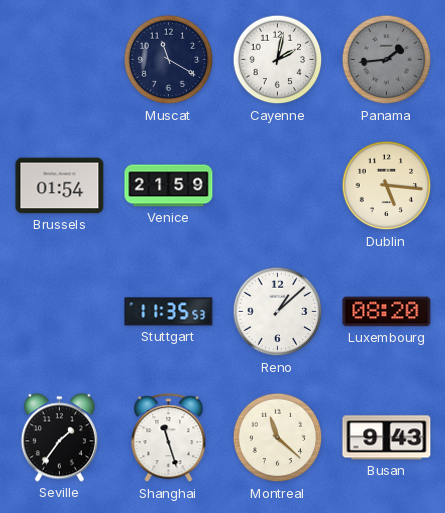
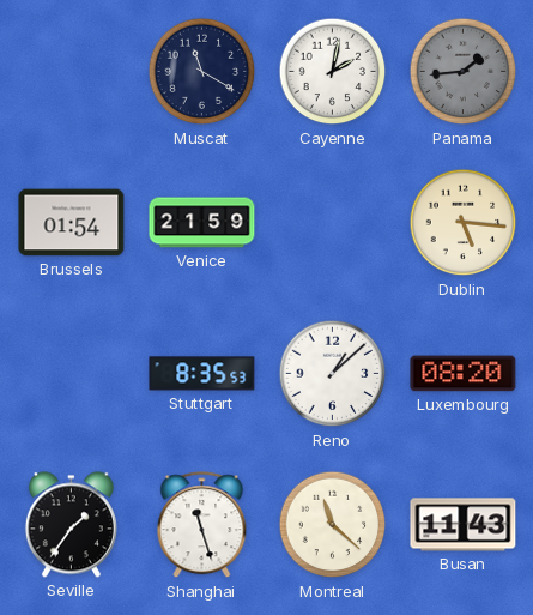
Stuttgart: 11:35 -> 8:35 (202, 374)
Busan: 9:43 -> 11:43 (464, 525)
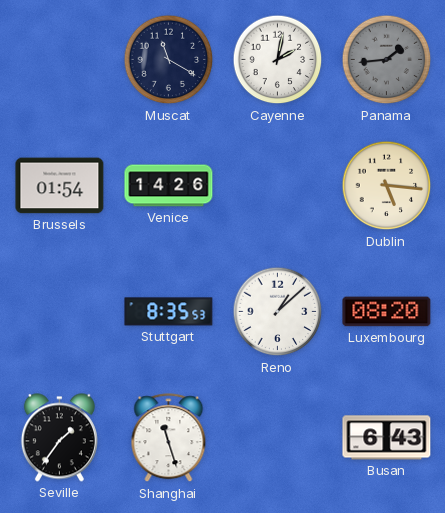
Venice: 21:59 -> 14:26 (169, 186)
Montreal: 11:22 -> none (333, 525)
Busan: 11:43 -> 6:43 (387, 438)
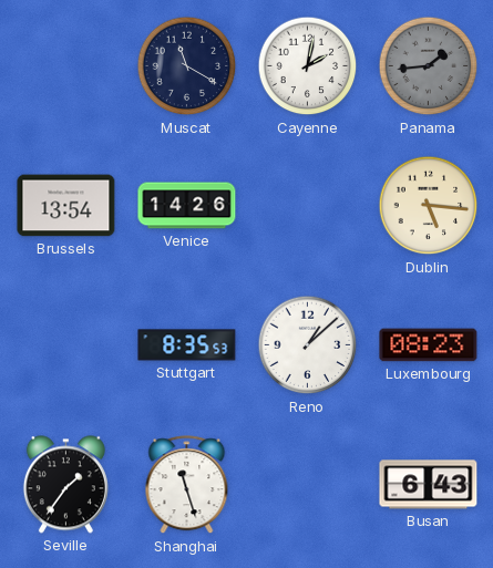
Brussels: 01:54 -> 13:54 (66, 206)
Luxembourg: 08:20 -> 08:23 (429, 345)
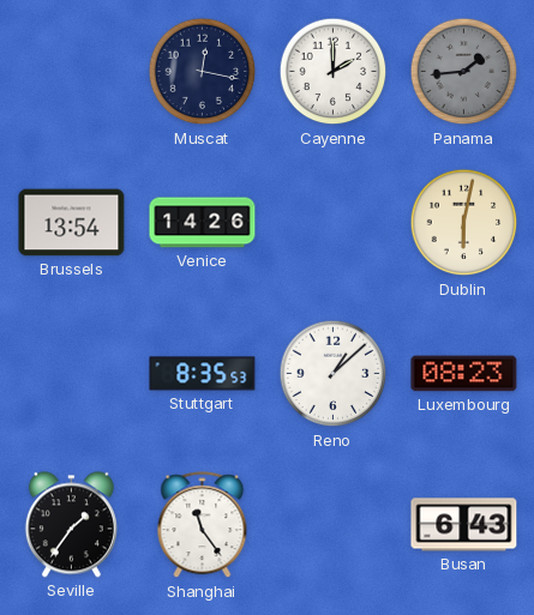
Muscat: 11:20 -> 12:17 (203, 72)
Cayenne: 2:02 -> 2:00 (334, 72)
Dublin: 5:16 -> 6:02 (464, 223)
Shanghai: 11:27 -> 11:24 (203, 525)
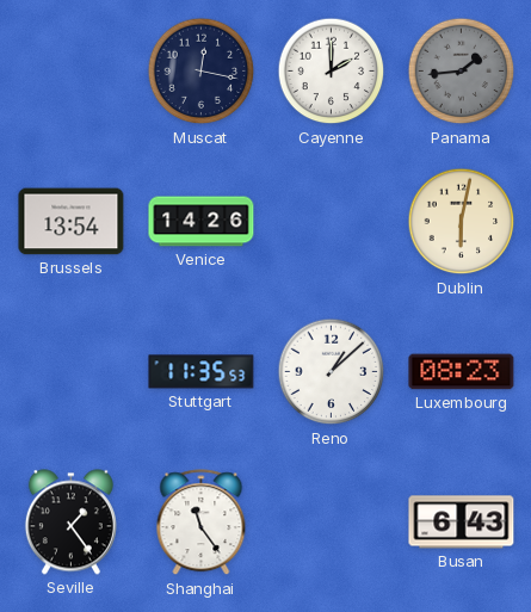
Stuttgart: 8:35 -> 11:35 (202, 372)
Seville: 1:36 -> 1:24 (70, 523)
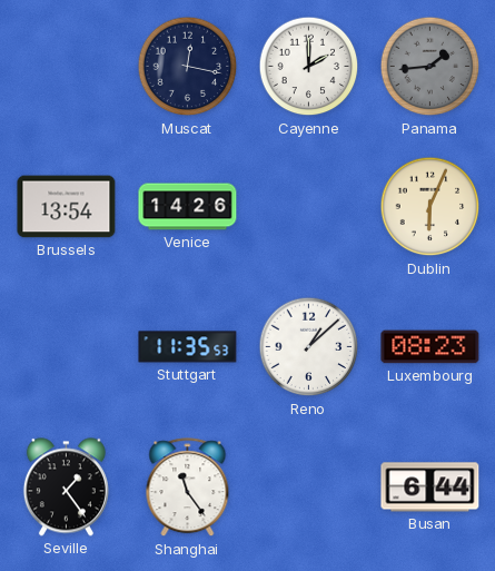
Dublin: 6:02 -> 6:04 (430, 207)
Busan: 6:43 -> 6:44 (430, 488)
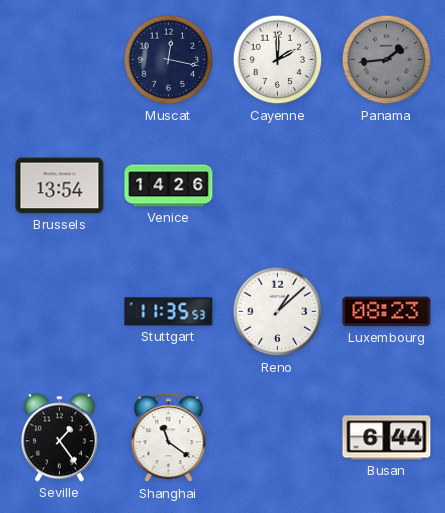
Dublin: 6:04 -> none (430, 207)
Shanghai: 11:24 -> 11:21 (169, 438)
